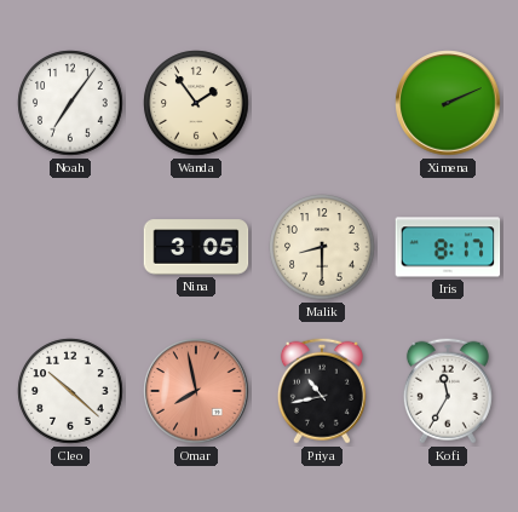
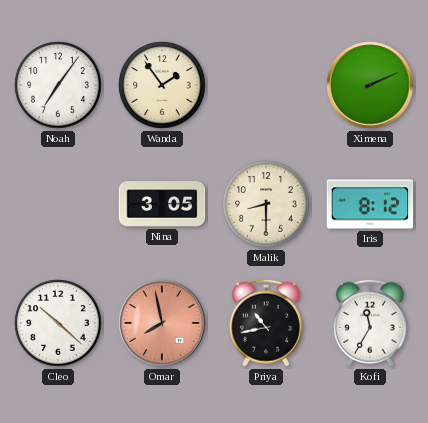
Iris: 8:17 -> 8:12 (370, 204)
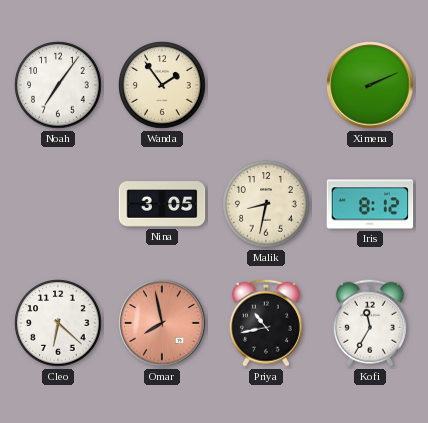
Malik: 8:30 -> 8:32 (266, 204)
Cleo: 10:22 -> 6:22 (58, 323)
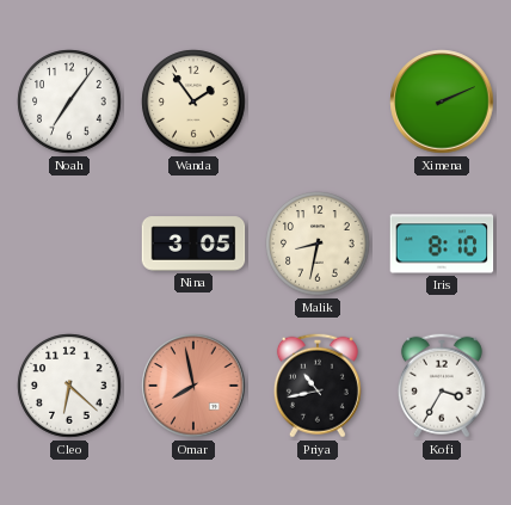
Iris: 8:12 -> 8:10 (442, 244)
Kofi: 11:35 -> 3:35 (442, 386)
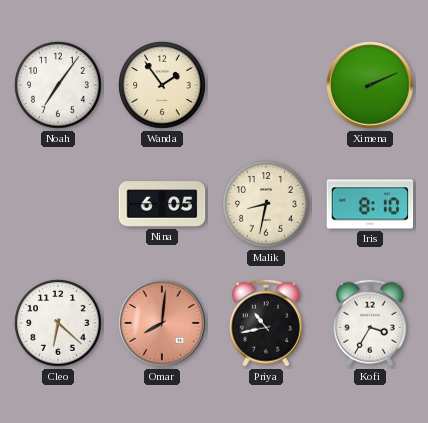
Nina: 3:05 -> 6:05 (162, 204)
Omar: 7:58 -> 8:01 (162, 323)
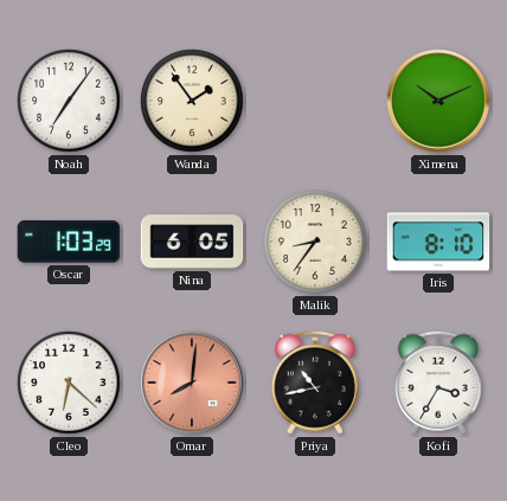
Ximena: 2:11 -> 10:11 (438, 101)
Oscar: none -> 1:03 (69, 242)
Malik: 8:32 -> 8:36 (315, 242)
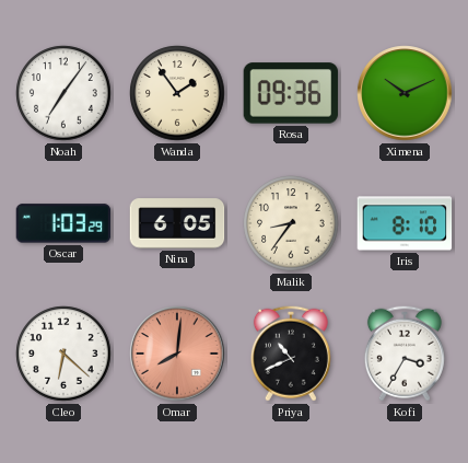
Rosa: none -> 09:36 (291, 93)
Priya: 10:43 -> 10:41 (291, 354)
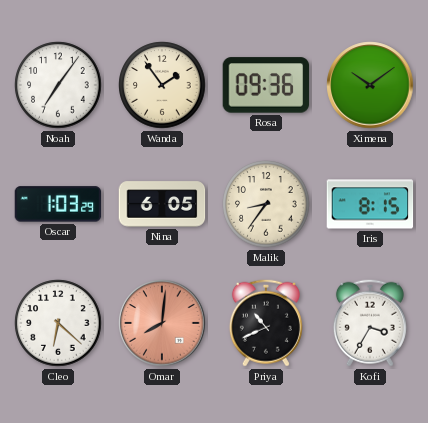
Ximena: 10:11 -> 10:09 (370, 85)
Iris: 8:10 -> 8:15 (370, 204)
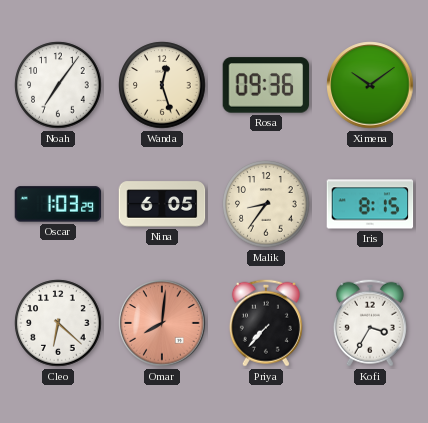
Wanda: 1:54 -> 12:27 (162, 85)
Priya: 10:41 -> 7:37 (266, 323)
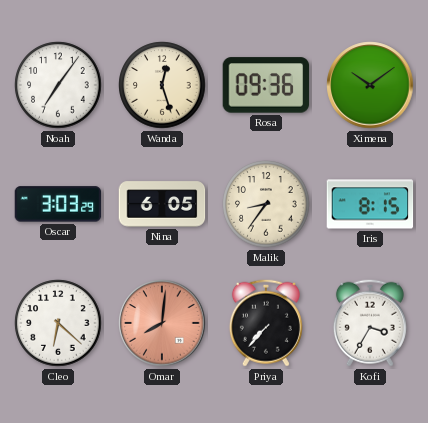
Oscar: 1:03 -> 3:03 (58, 204)
